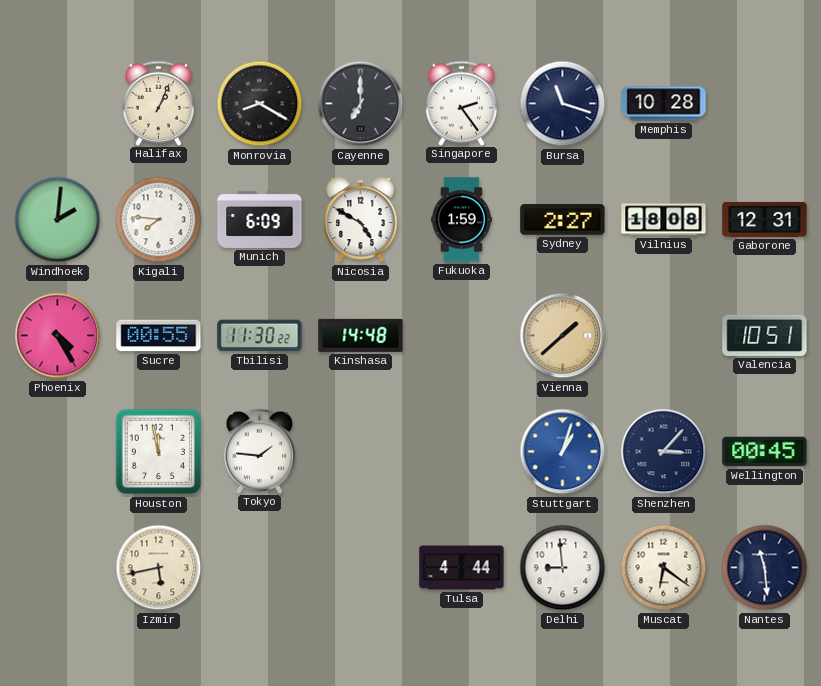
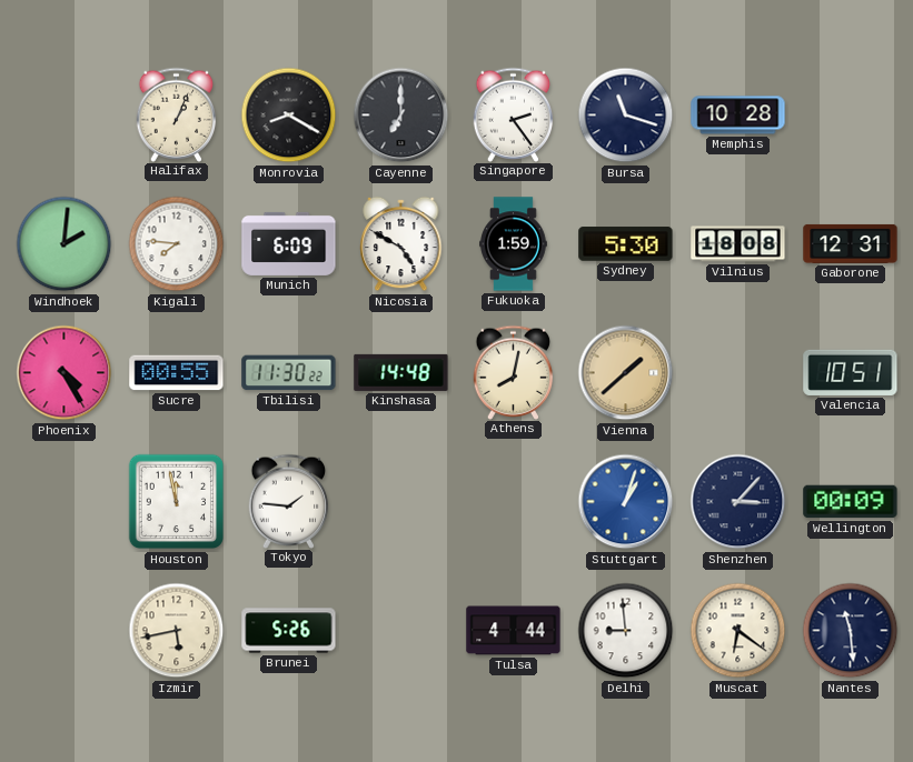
Sydney: 2:27 -> 5:30 (626, 244)
Athens: none -> 8:02 (514, 372)
Wellington: 00:45 -> 00:09 (851, 502)
Brunei: none -> 5:26 (289, 631)
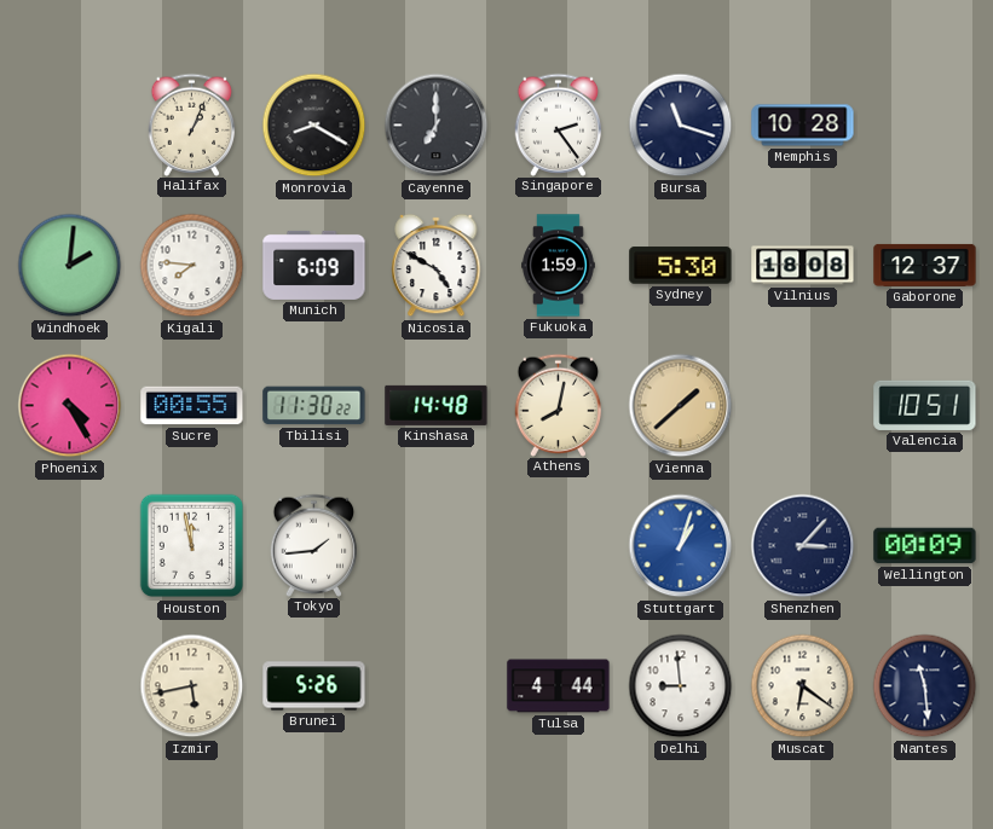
Gaborone: 12:31 -> 12:37 (925, 265)
Tokyo: 1:46 -> 1:44 (314, 545)
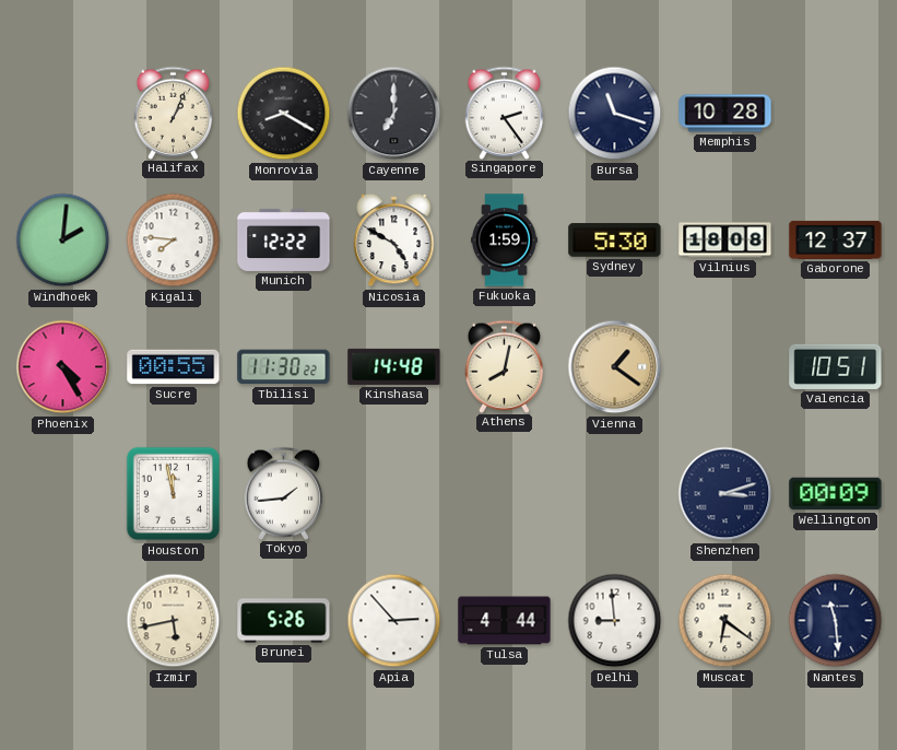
Munich: 6:09 -> 12:22 (284, 239)
Vienna: 1:38 -> 1:21 (615, 367)
Stuttgart: 1:03 -> none (681, 546)
Shenzhen: 3:07 -> 3:12 (725, 494)
Apia: none -> 2:53 (394, 621)
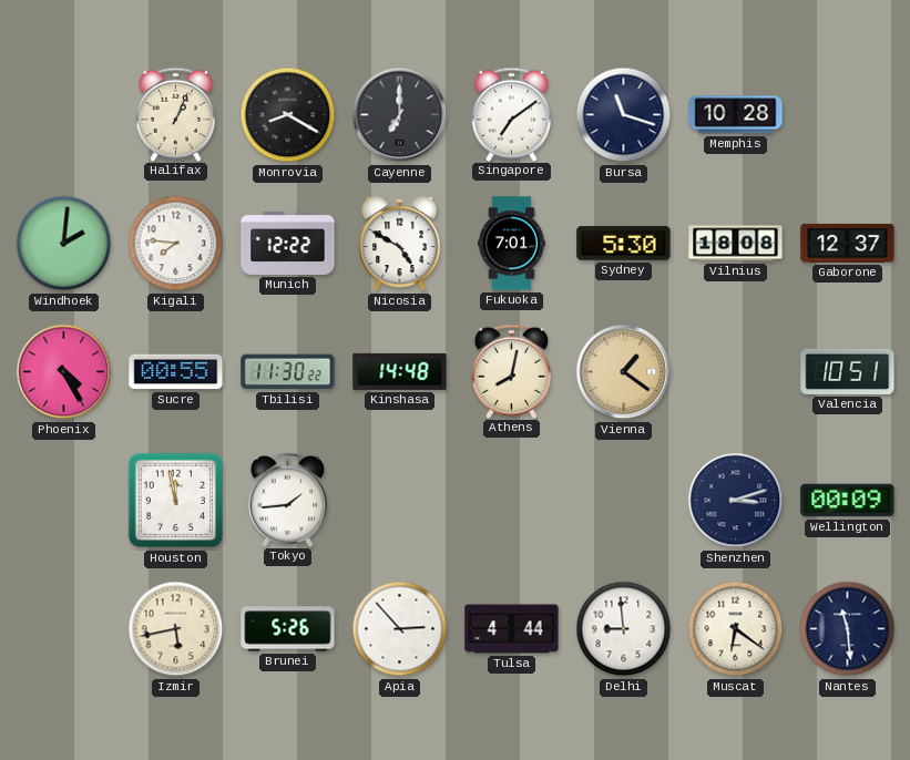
Singapore: 2:24 -> 7:09 (512, 114)
Fukuoka: 1:59 -> 7:01 (512, 244)
